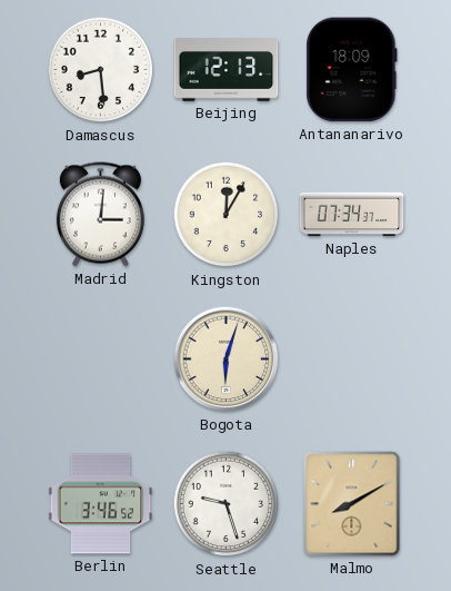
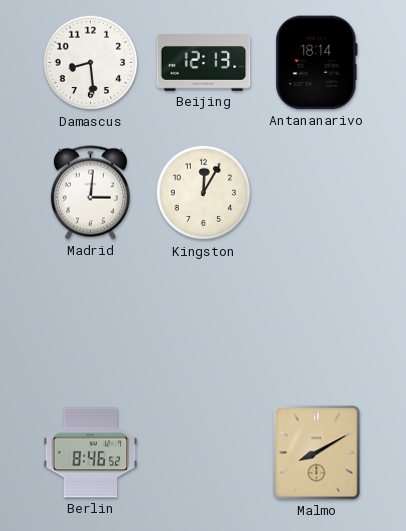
Antananarivo: 18:09 -> 18:14 (317, 63)
Naples: 07:34 -> none (352, 215)
Bogota: 6:03 -> none (227, 359)
Berlin: 3:46 -> 8:46 (91, 453)
Seattle: 9:27 -> none (227, 504)
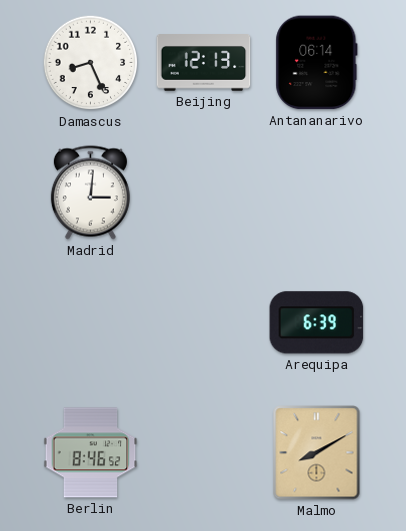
Damascus: 8:29 -> 8:26 (91, 63)
Antananarivo: 18:14 -> 06:14 (317, 63)
Kingston: 12:05 -> none (204, 193)
Arequipa: none -> 6:39 (317, 323)
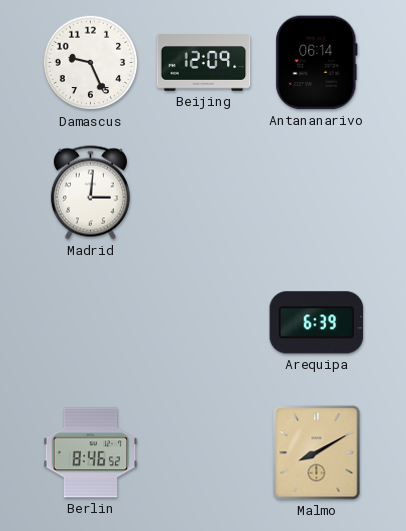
Damascus: 8:26 -> 9:26 (91, 63)
Beijing: 12:13 -> 12:09 (204, 63)
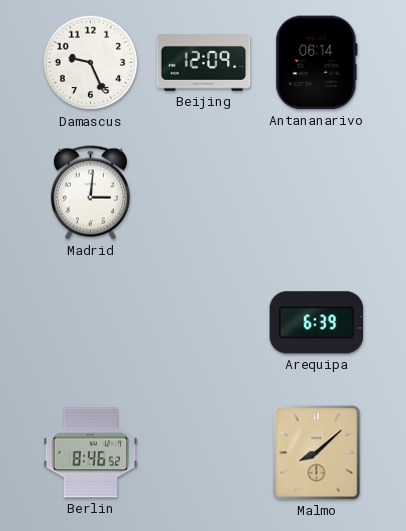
Malmo: 8:10 -> 8:08 (317, 453)
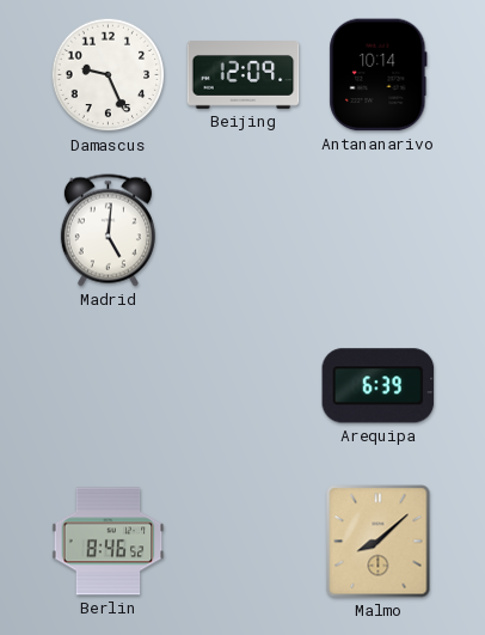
Antananarivo: 06:14 -> 10:14 (379, 75)
Madrid: 3:01 -> 5:01 (108, 231)
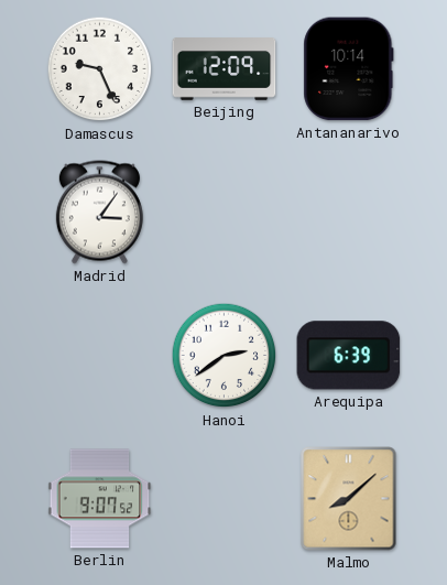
Madrid: 5:01 -> 3:06 (99, 213)
Hanoi: none -> 2:39 (225, 356)
Berlin: 8:46 -> 9:07 (100, 499)
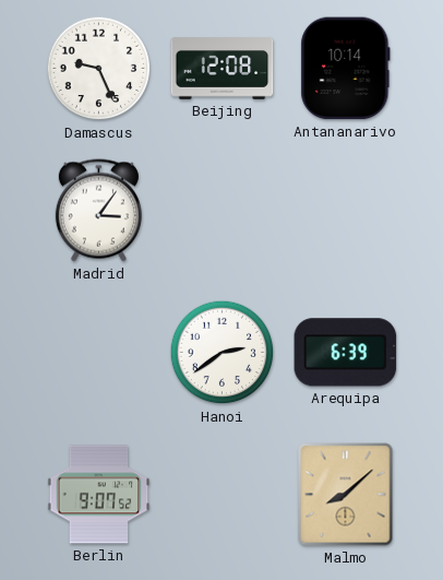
Beijing: 12:09 -> 12:08 (223, 69)
